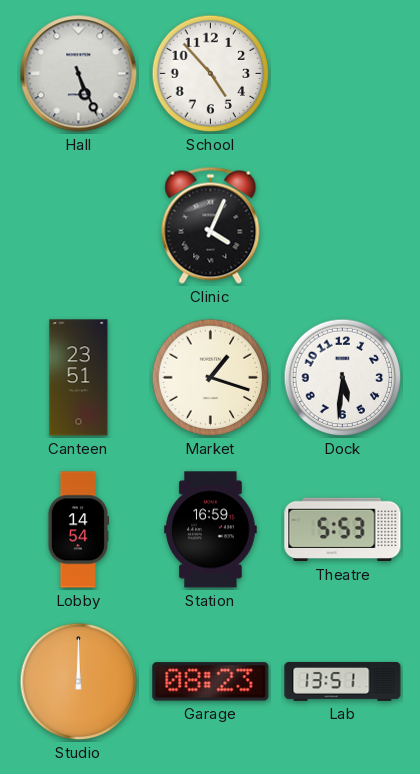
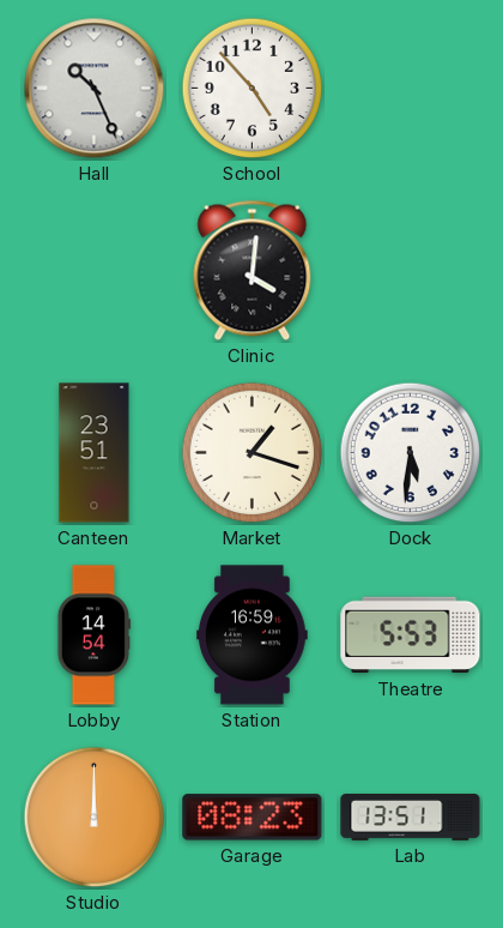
Hall: 5:26 -> 10:26 (95, 89)
Clinic: 4:04 -> 4:01 (253, 270)
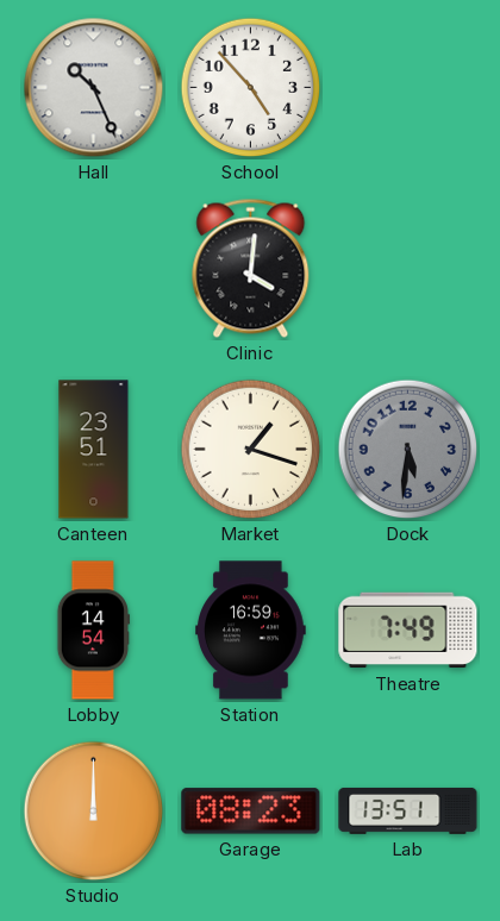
Dock dial: white -> grey (408, 450)
Theatre: 5:53 -> 7:49 (408, 631)
